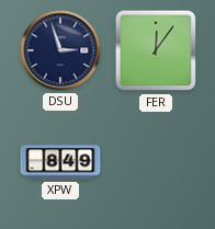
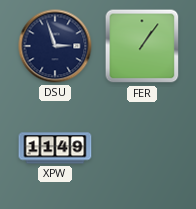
FER: 12:06 -> 1:06 (142, 46)
XPW: 8:49 -> 11:49 (55, 148)
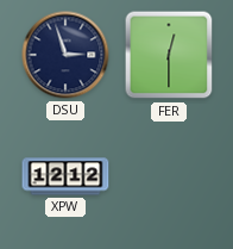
FER: 1:06 -> 12:30 (169, 55)
XPW: 11:49 -> 12:12 (65, 176)
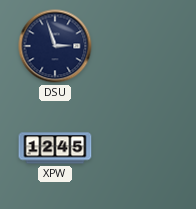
FER: 12:30 -> none (169, 55)
XPW: 12:12 -> 12:45 (55, 148)
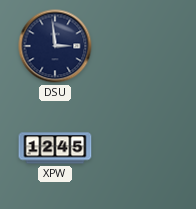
DSU: 2:57 -> 2:59 (55, 46)
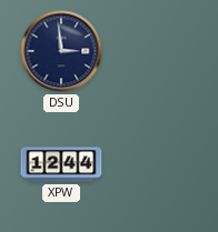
XPW: 12:45 -> 12:44 (61, 164)
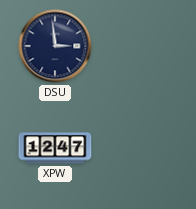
XPW: 12:44 -> 12:47 (55, 148)
